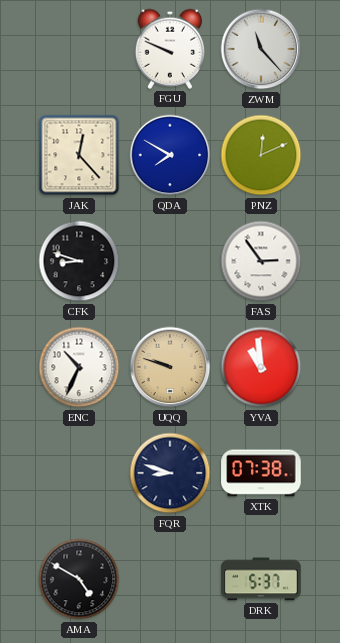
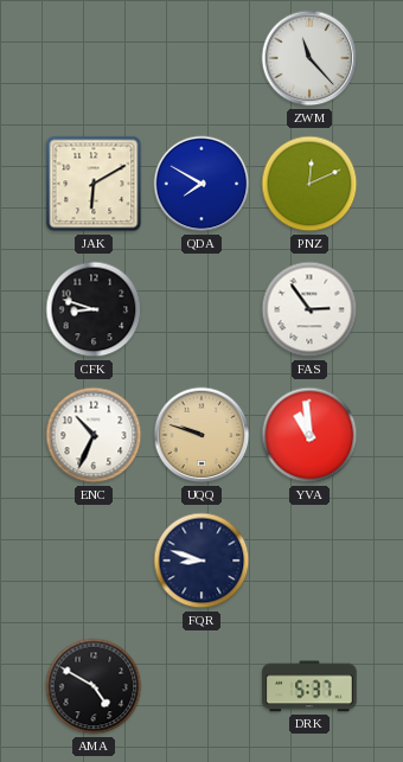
FGU: 9:49 -> none (170, 49)
JAK: 12:23 -> 6:10 (94, 184)
XTK: 07:38 -> none (261, 473)
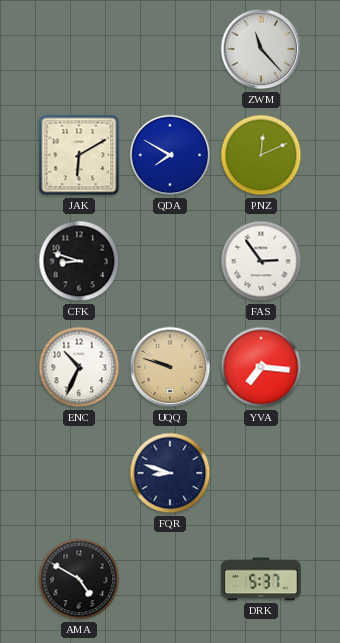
YVA: 10:59 -> 7:16 (261, 367)
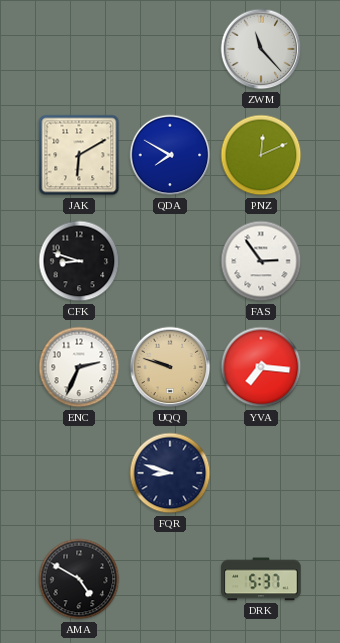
ENC: 10:34 -> 2:34 (79, 367)
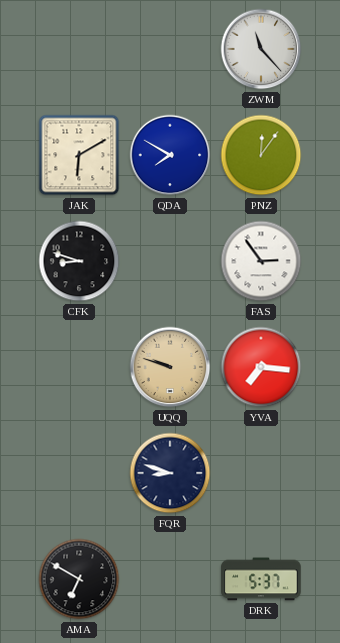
PNZ: 12:11 -> 12:06 (261, 155)
ENC: 2:34 -> none (79, 367)
AMA: 4:50 -> 6:50 (79, 579)
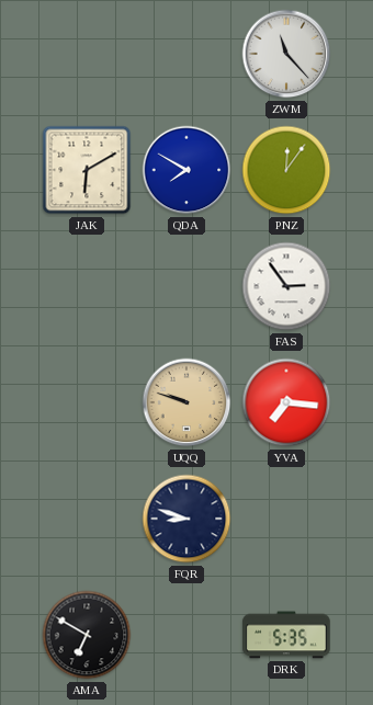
CFK: 8:48 -> none (79, 261)
DRK: 5:37 -> 5:35 (286, 635)
